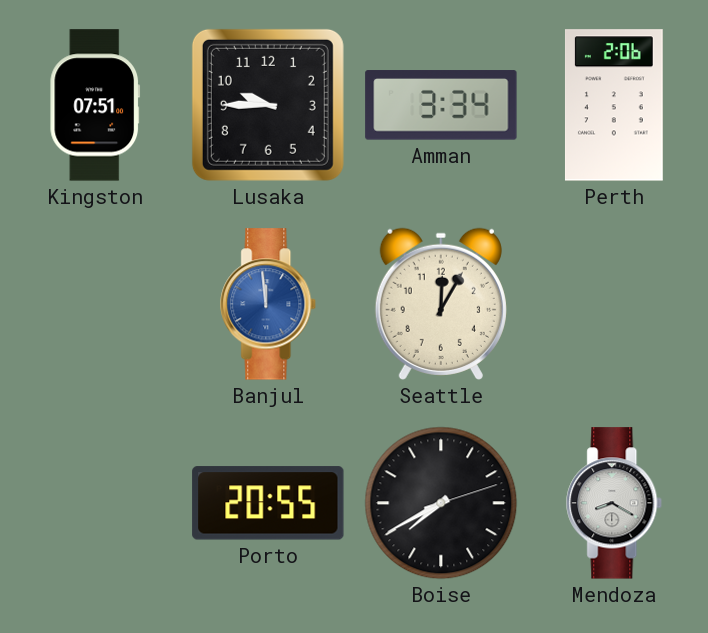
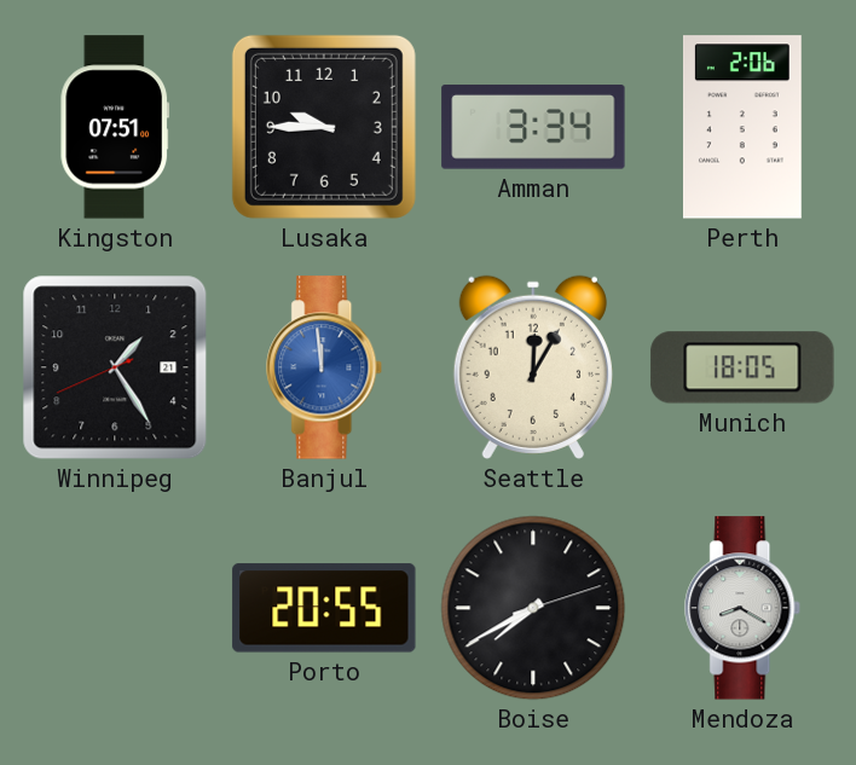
Winnipeg: none -> 1:24 (115, 367)
Munich: none -> 18:05 (742, 367)
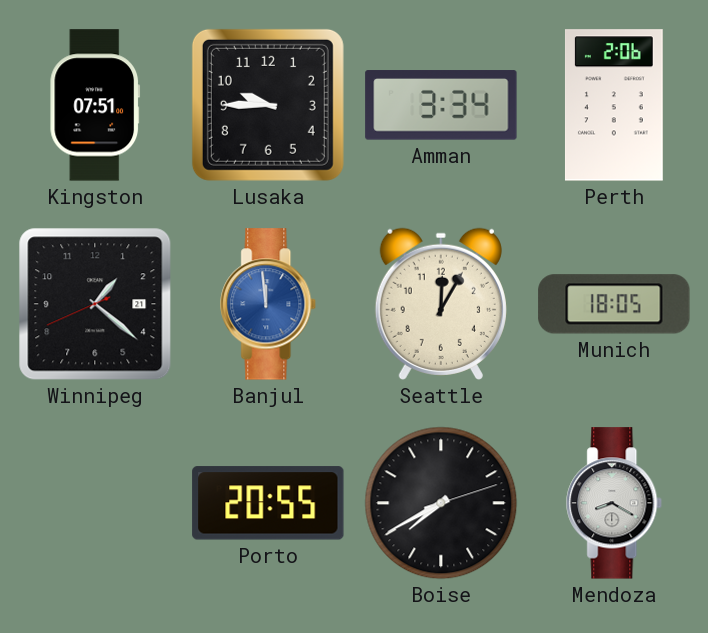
Winnipeg: 1:24 -> 1:21 (95, 304)
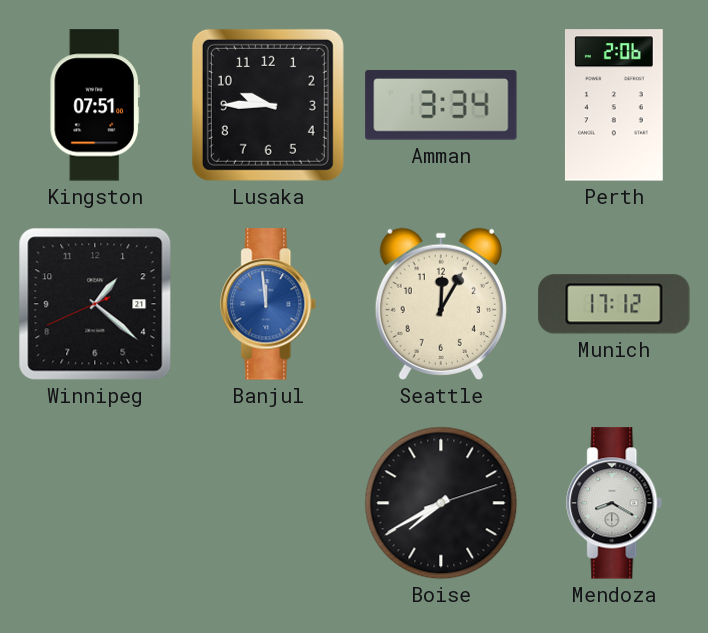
Munich: 18:05 -> 17:12 (614, 304)
Porto: 20:55 -> none (268, 503)
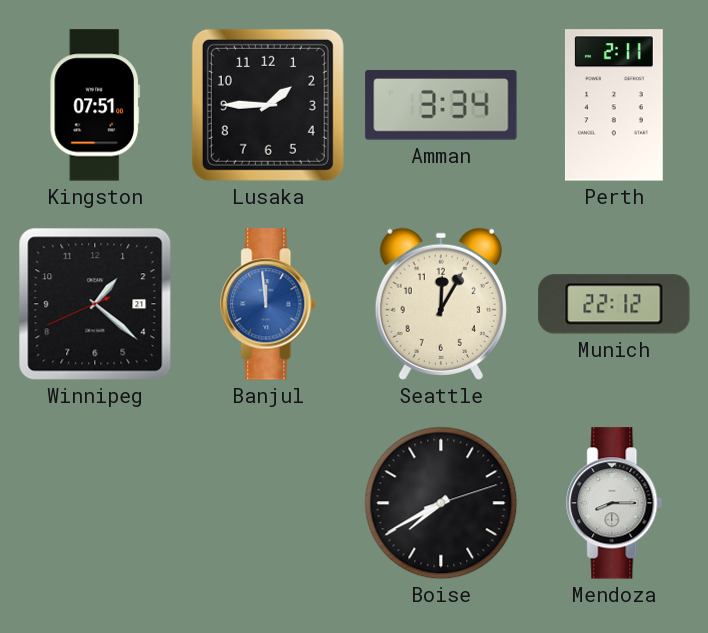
Lusaka: 9:45 -> 1:45 (268, 105)
Perth: 2:06 -> 2:11 (614, 105)
Munich: 17:12 -> 22:12 (614, 304)
Mendoza: 8:20 -> 8:15 (615, 503)
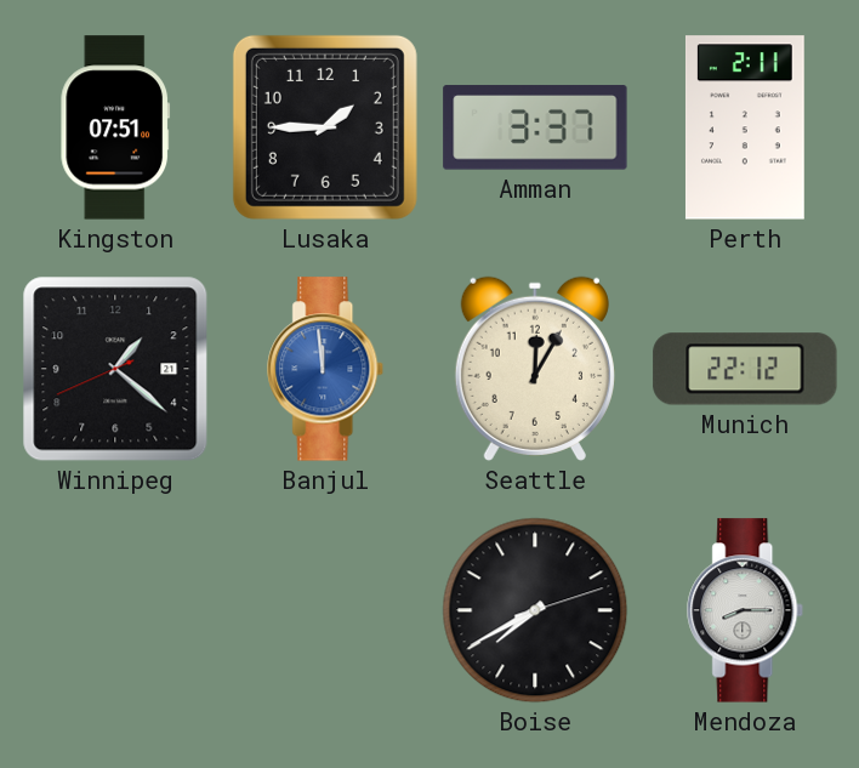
Amman: 3:34 -> 3:37 (535, 127)
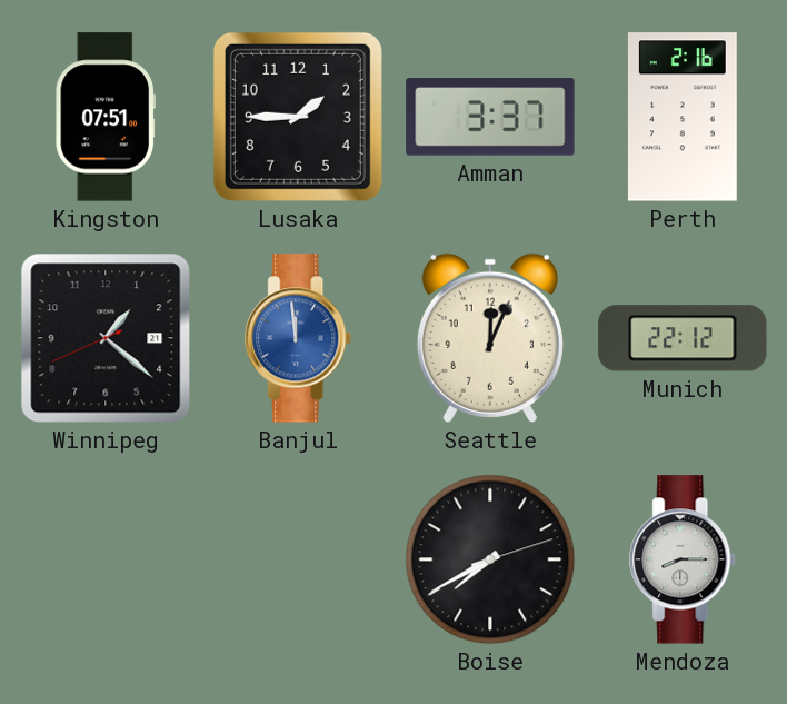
Perth: 2:11 -> 2:16 (683, 117)
Seattle: 12:05 -> 12:04 (490, 338)
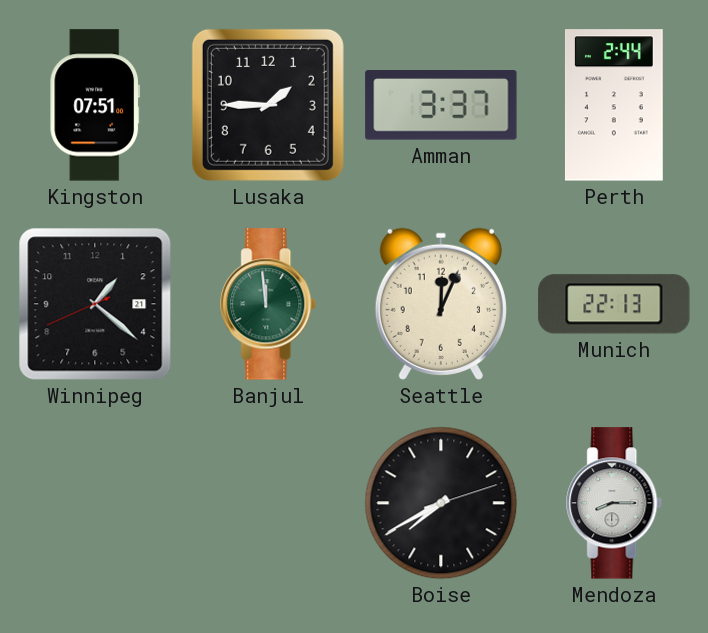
Perth: 2:16 -> 2:44 (614, 105)
Banjul dial: blue -> green (269, 304)
Munich: 22:12 -> 22:13 (614, 304)
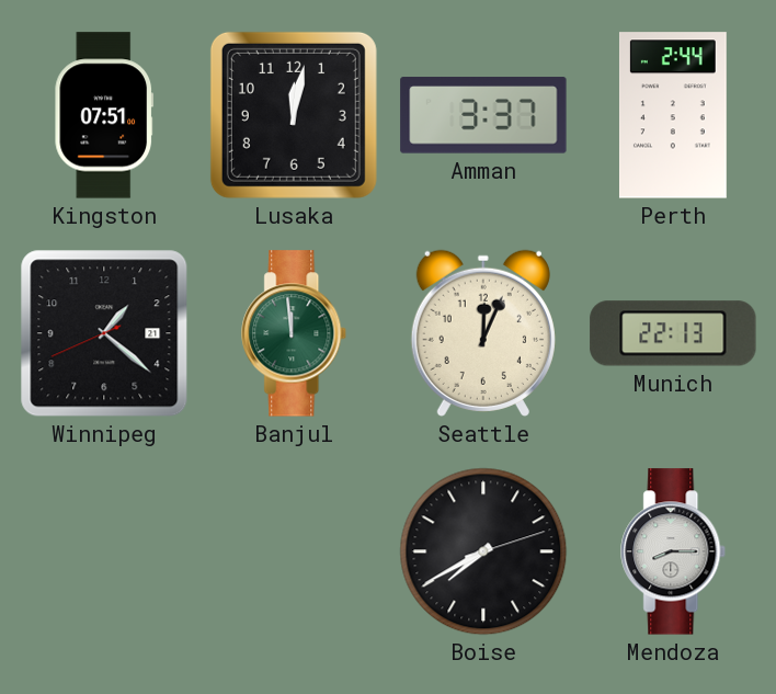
Lusaka: 1:45 -> 12:02 (294, 115)
